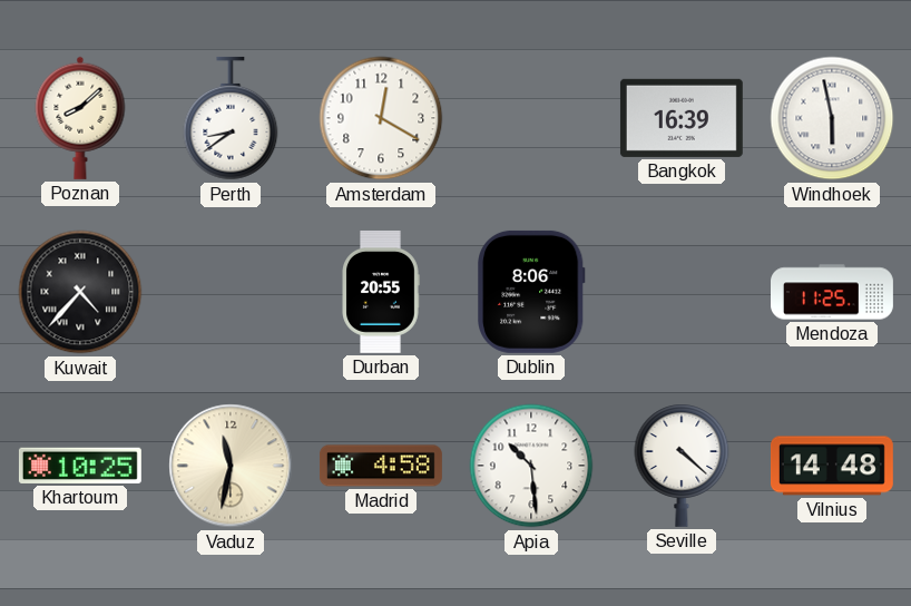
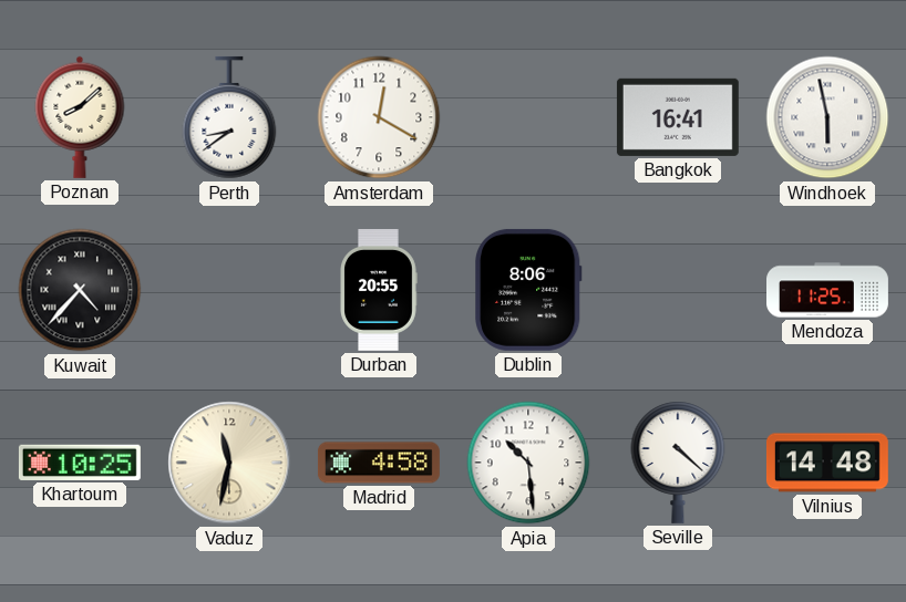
Bangkok: 16:39 -> 16:41 (678, 117)
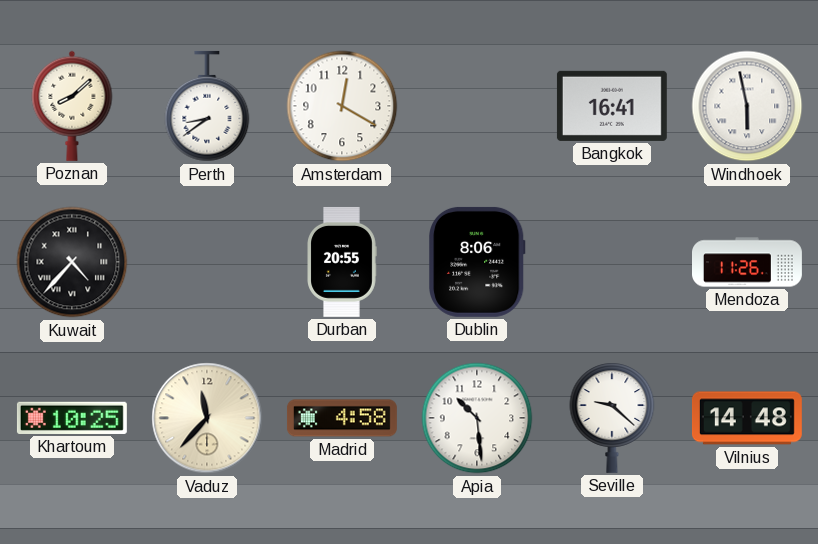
Mendoza: 11:25 -> 11:26 (748, 262)
Vaduz: 11:32 -> 11:37 (207, 418)
Seville: 4:22 -> 9:22 (612, 418)
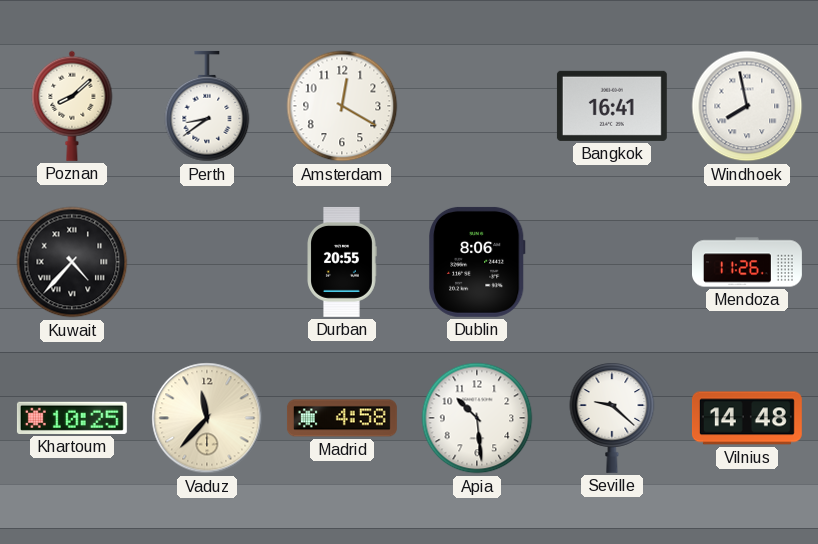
Windhoek: 5:58 -> 7:58 (747, 106)
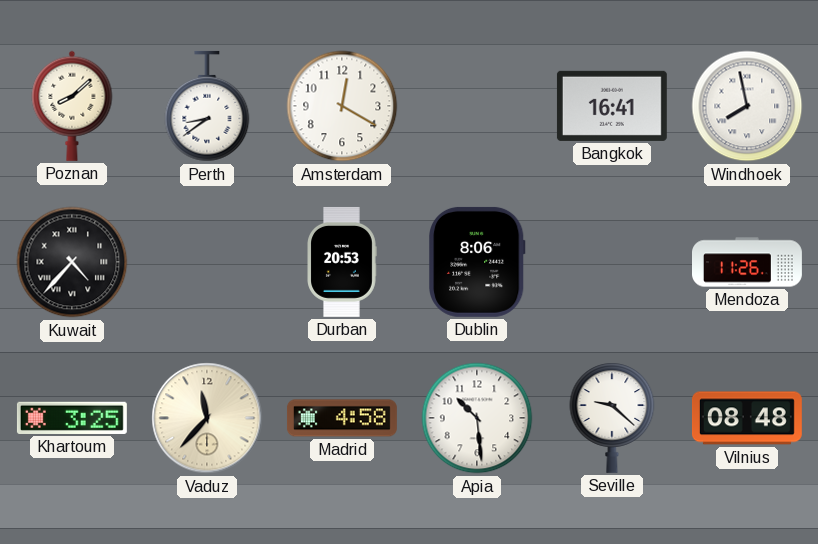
Durban: 20:55 -> 20:53 (342, 262)
Khartoum: 10:25 -> 3:25 (72, 418)
Vilnius: 14:48 -> 08:48 (747, 418)
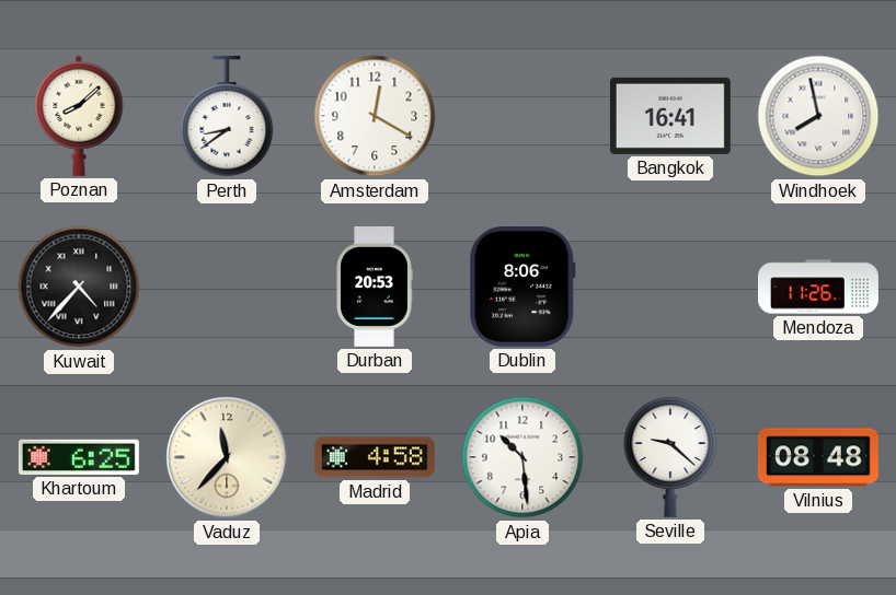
Khartoum: 3:25 -> 6:25 (79, 457)
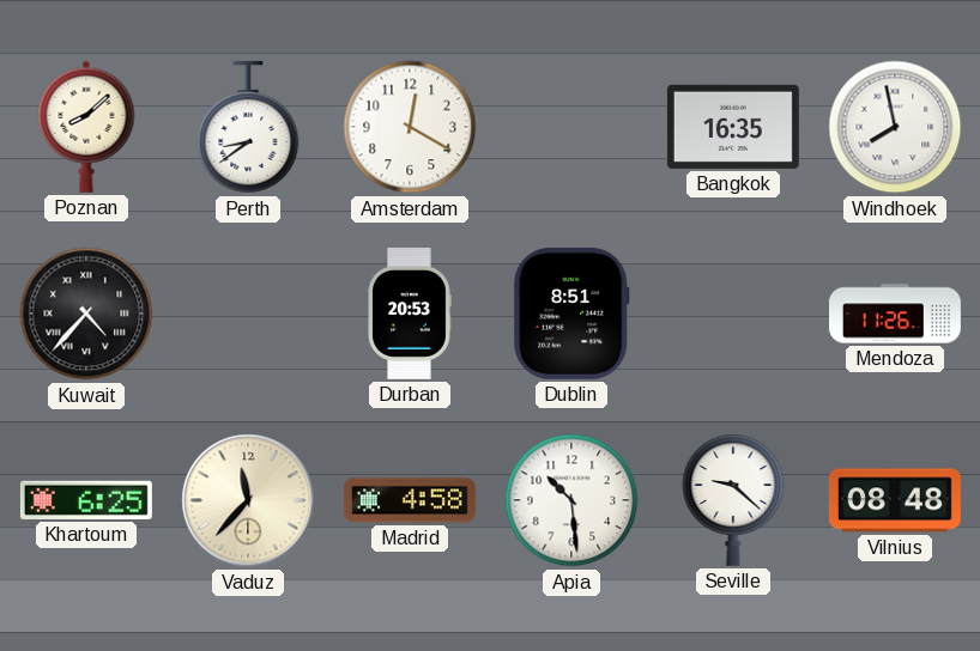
Bangkok: 16:41 -> 16:35 (733, 127)
Dublin: 8:06 -> 8:51 (573, 314)
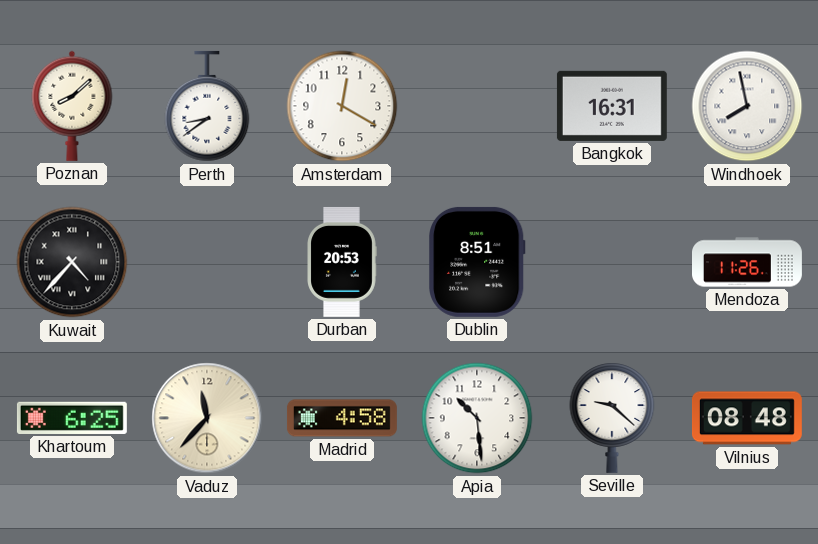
Bangkok: 16:35 -> 16:31 (612, 106)
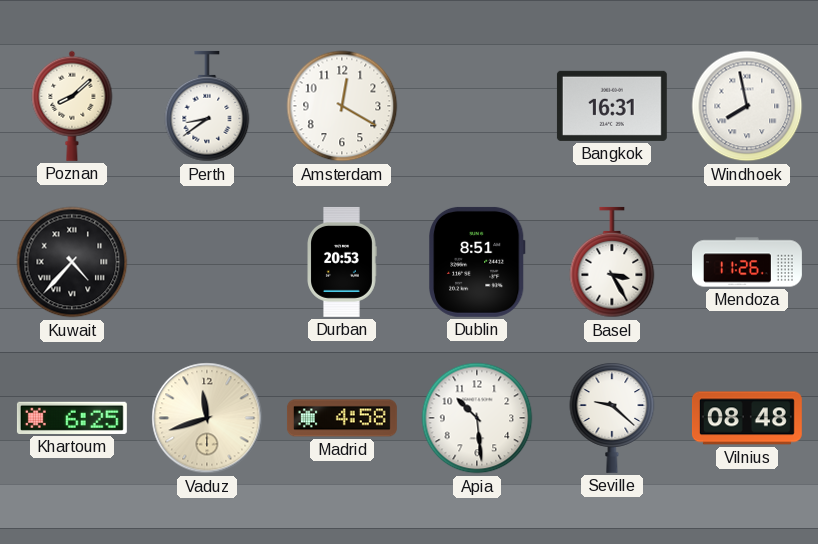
Basel: none -> 3:25 (612, 262)
Vaduz: 11:37 -> 11:42 (207, 418)
